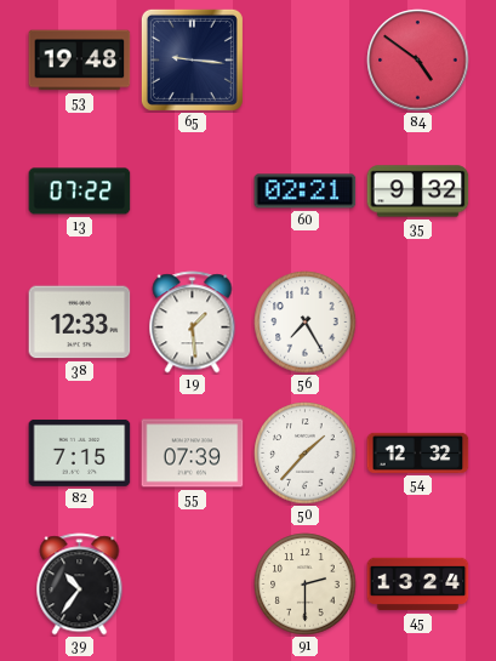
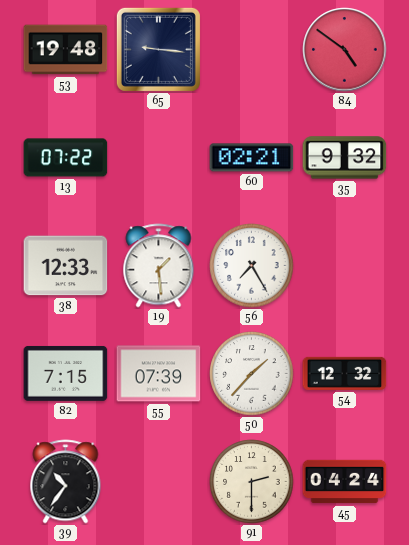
45: 13:24 -> 04:24 (345, 482)
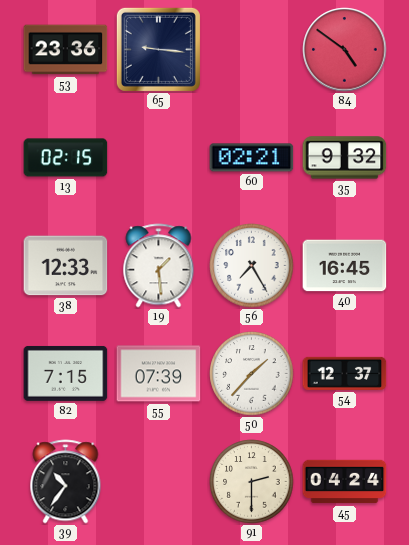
53: 19:48 -> 23:36 (66, 50)
13: 07:22 -> 02:15 (66, 158)
40: none -> 16:45 (345, 266)
54: 12:32 -> 12:37 (345, 373)
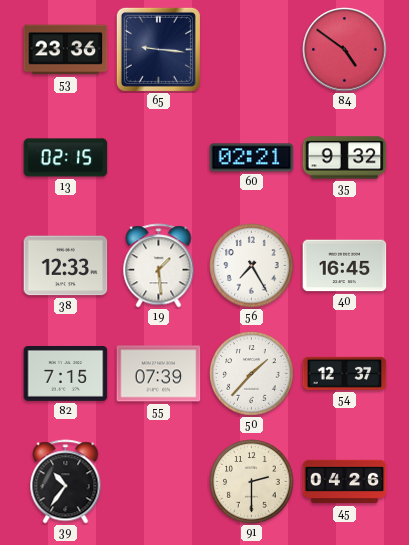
45: 04:24 -> 04:26 (345, 482)
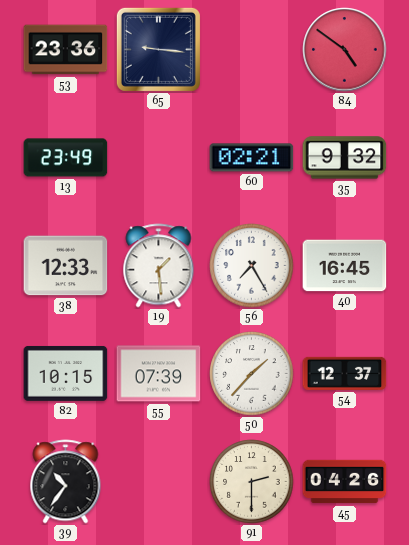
13: 02:15 -> 23:49 (66, 158)
82: 7:15 -> 10:15 (66, 373)
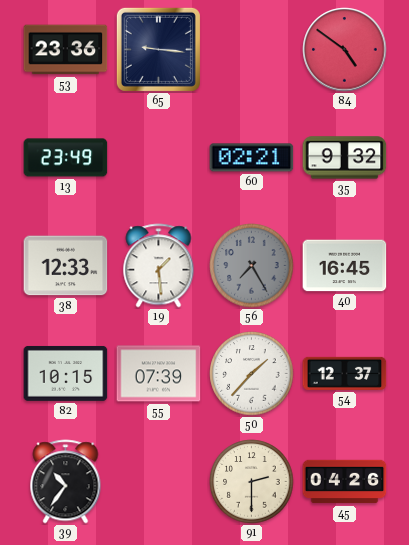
56 dial: white -> grey (252, 266)
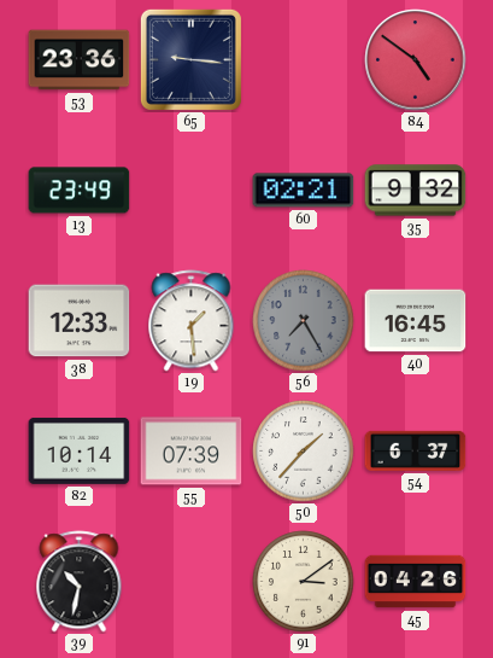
82: 10:15 -> 10:14 (80, 450)
54: 12:37 -> 6:37 (416, 450)
39: 10:36 -> 10:32 (80, 582)
91: 2:30 -> 3:09 (304, 582)
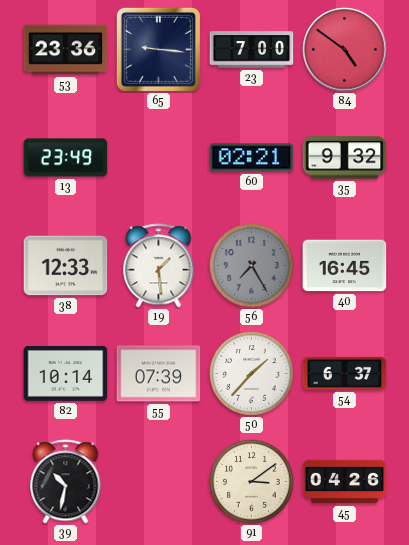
23: none -> 7:00 (252, 50)
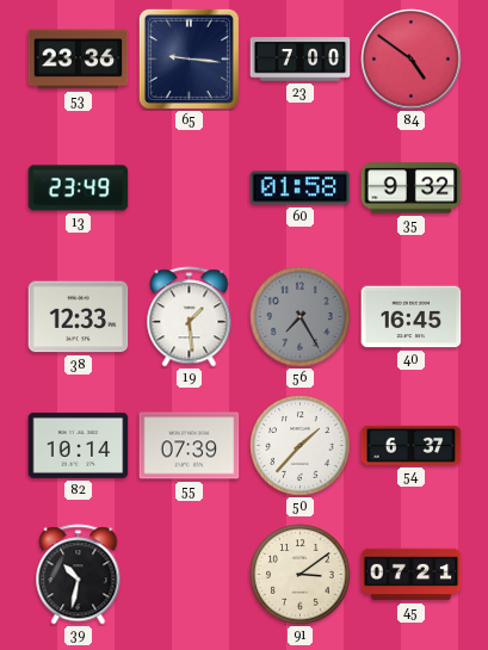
60: 02:21 -> 01:58 (301, 188)
45: 04:26 -> 07:21 (412, 575)
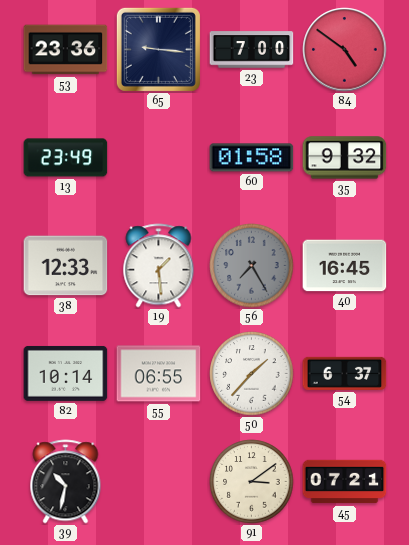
55: 07:39 -> 06:55 (159, 374)
